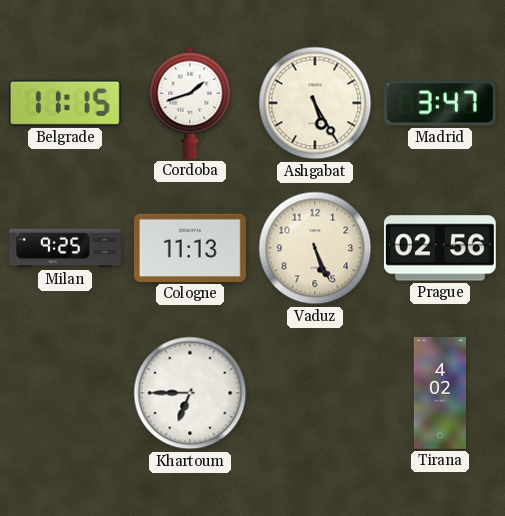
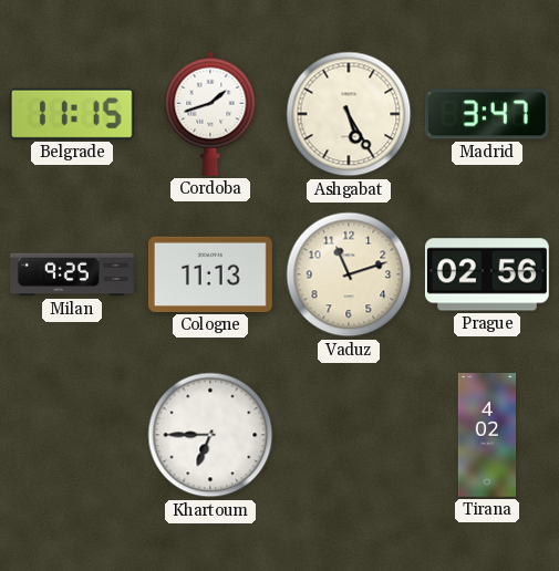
Vaduz: 5:26 -> 11:12 (349, 274)
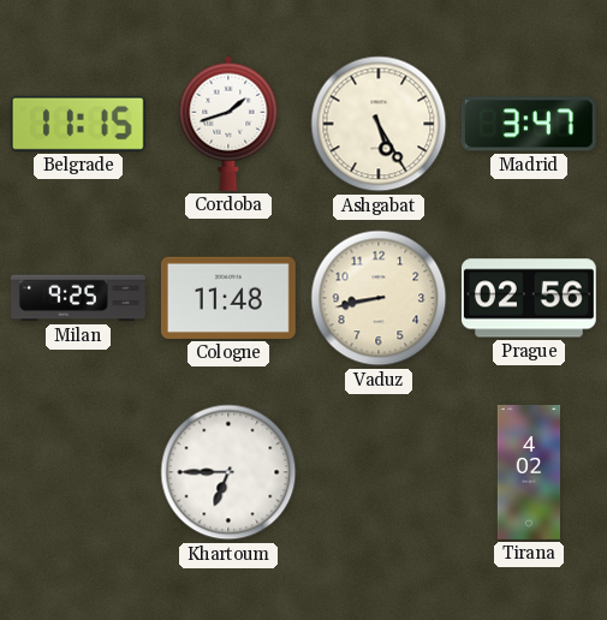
Cologne: 11:13 -> 11:48 (228, 298)
Vaduz: 11:12 -> 8:43 (379, 298)
